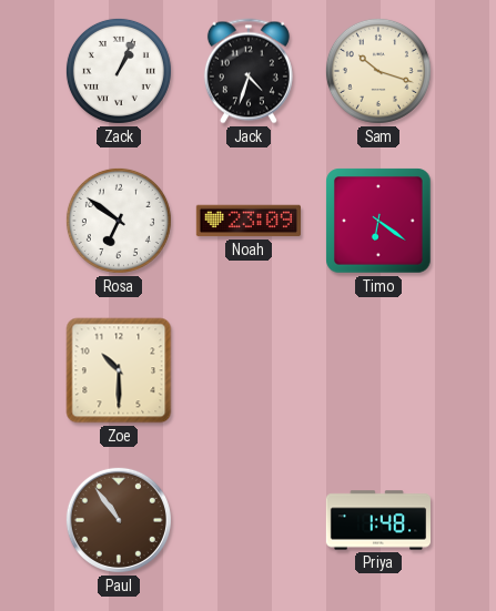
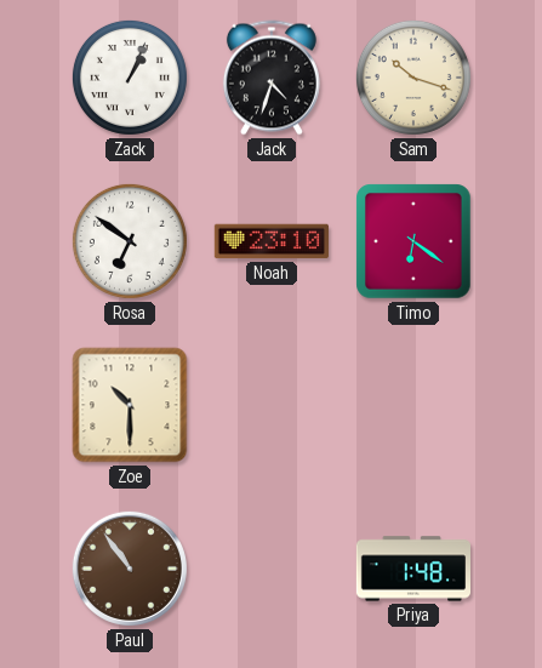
Noah: 23:09 -> 23:10 (272, 241)
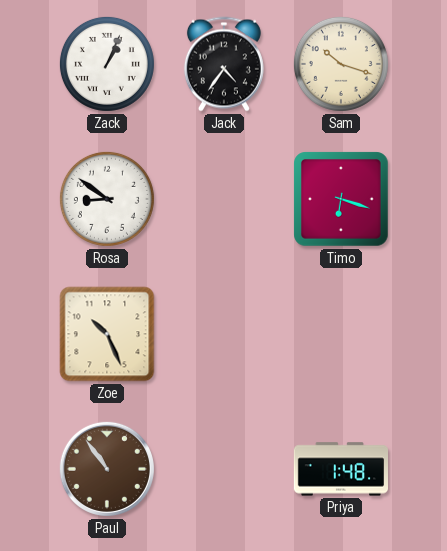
Jack: 4:33 -> 4:36 (224, 64)
Rosa: 6:51 -> 8:51 (107, 199)
Noah: 23:10 -> none (272, 241)
Timo: 6:21 -> 6:18 (341, 199)
Zoe: 10:30 -> 10:26 (107, 334)
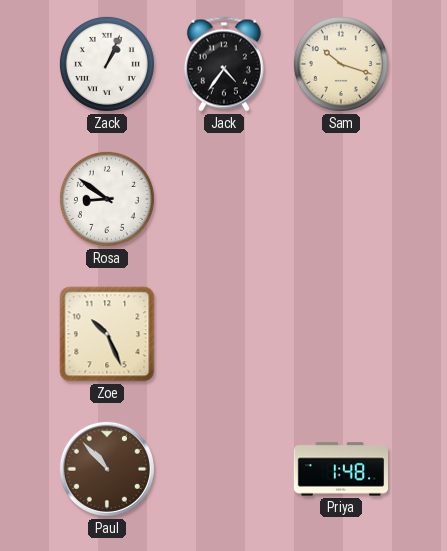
Timo: 6:18 -> none (341, 199)
Paul: 10:54 -> 10:53 (107, 469)
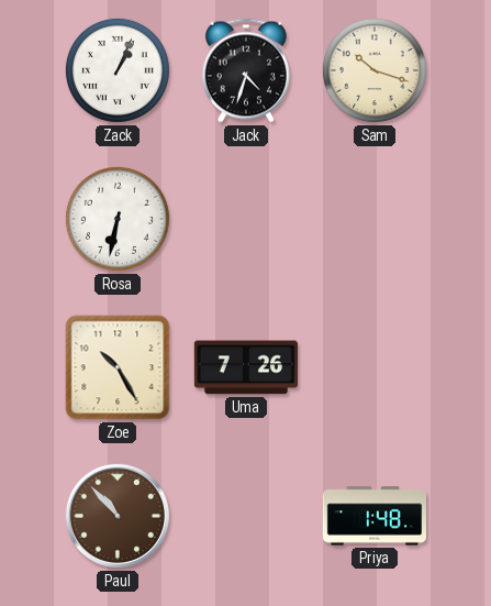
Jack: 4:36 -> 4:33 (246, 70)
Rosa: 8:51 -> 6:32 (118, 219)
Zoe: 10:26 -> 10:25 (118, 367)
Uma: none -> 7:26 (246, 367)
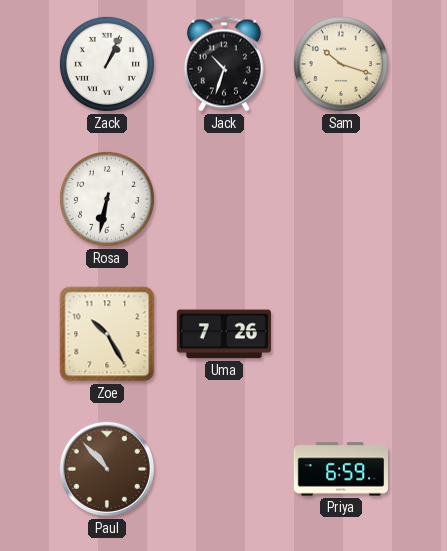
Jack: 4:33 -> 10:33 (224, 64)
Priya: 1:48 -> 6:59 (340, 469)
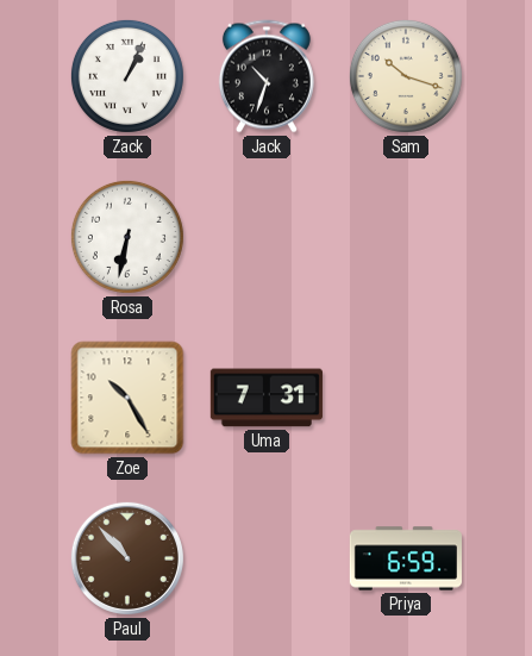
Uma: 7:26 -> 7:31 (267, 398)
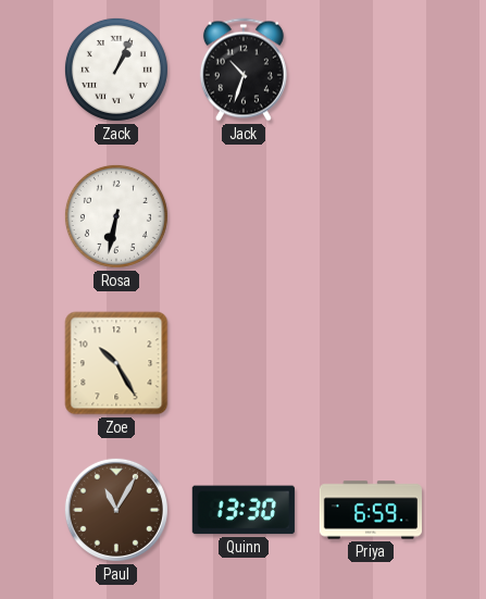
Sam: 10:18 -> none (406, 76)
Uma: 7:31 -> none (267, 398)
Paul: 10:53 -> 11:05 (116, 510)
Quinn: none -> 13:30 (244, 510)
